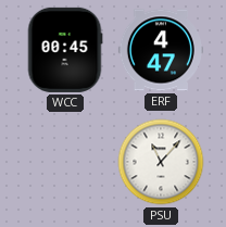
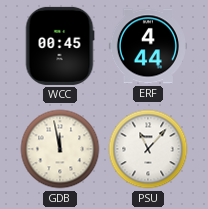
ERF: 4:47 -> 4:44 (148, 46)
GDB: none -> 11:58 (60, 149)
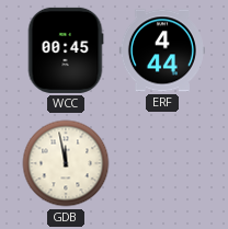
PSU: 11:07 -> none (148, 149)
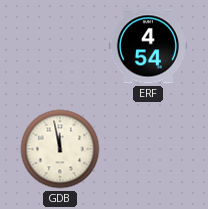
WCC: 00:45 -> none (66, 50)
ERF: 4:44 -> 4:54 (148, 46)
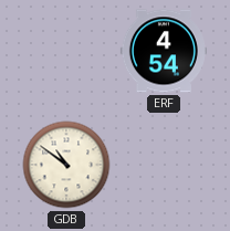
GDB: 11:58 -> 10:51 (66, 165)
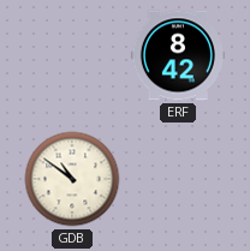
ERF: 4:54 -> 8:42 (178, 55)
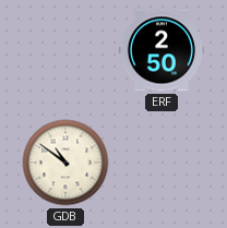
ERF: 8:42 -> 2:50 (162, 50)
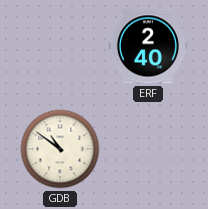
ERF: 2:50 -> 2:40 (148, 46)
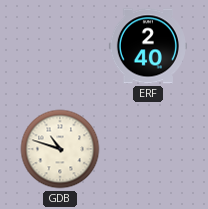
GDB: 10:51 -> 10:48 (60, 149)
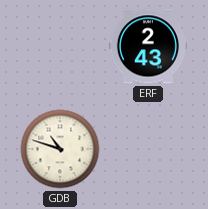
ERF: 2:40 -> 2:43 (148, 46)
